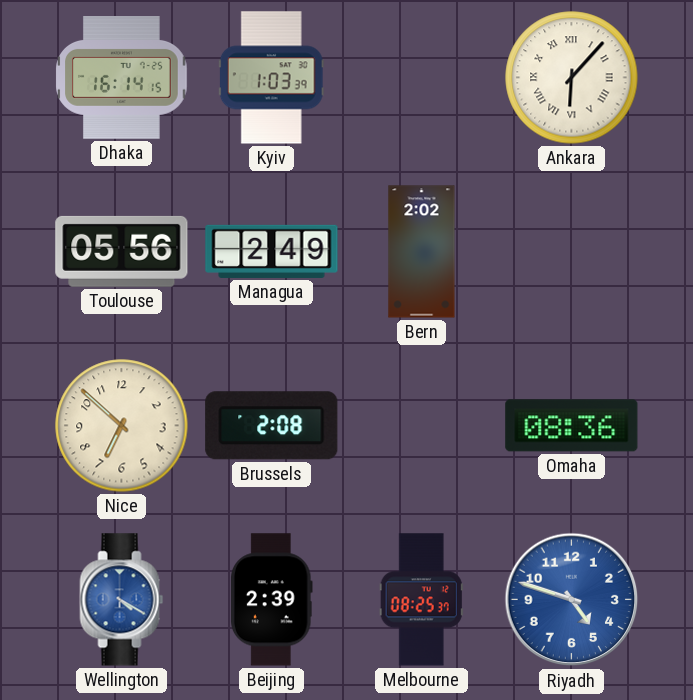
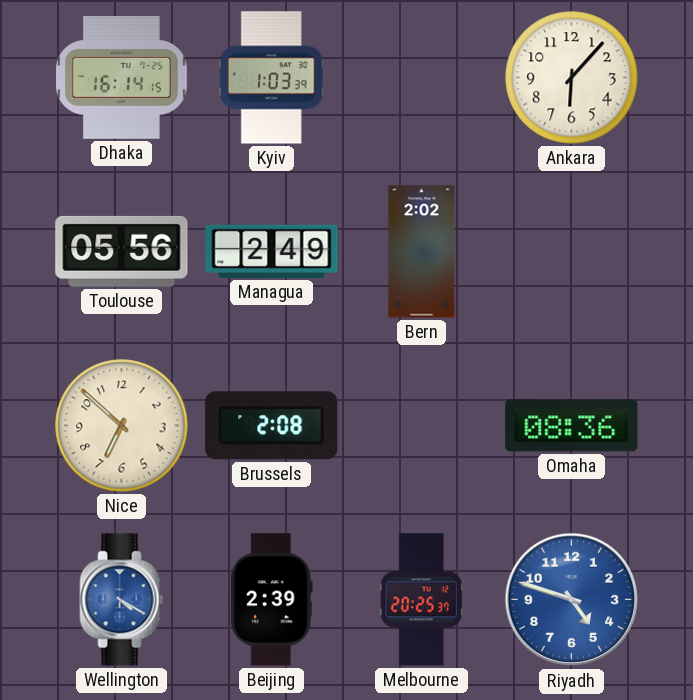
Ankara numerals: Roman -> Arabic (572, 78)
Melbourne: 08:25 -> 20:25 (421, 600)
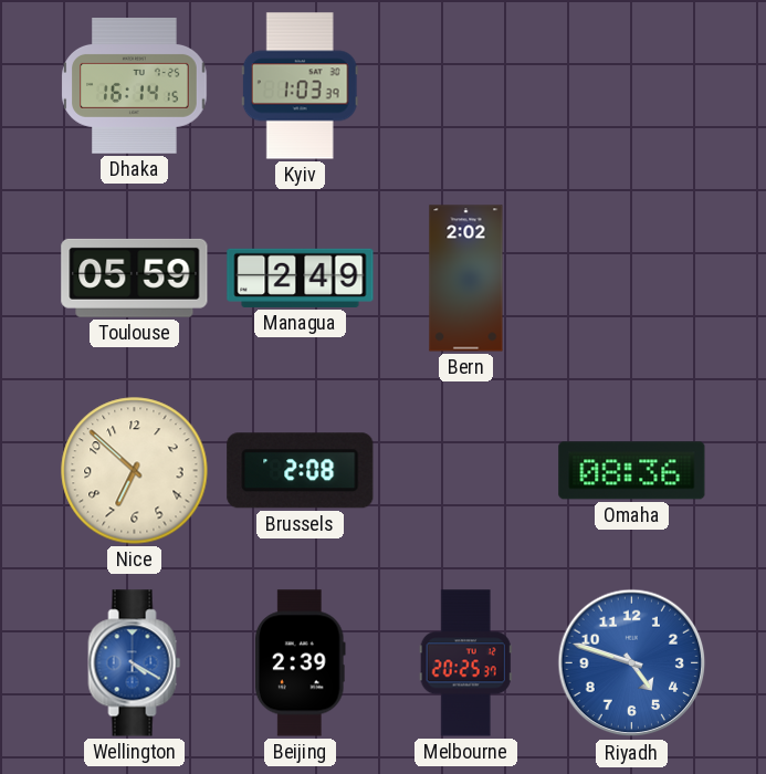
Ankara: 6:07 -> none (572, 78)
Toulouse: 05:56 -> 05:59 (135, 278)
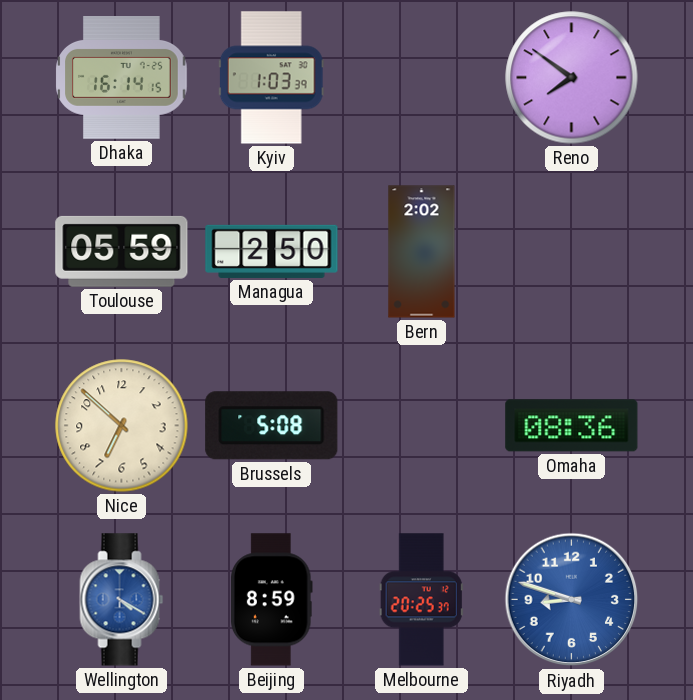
Reno: none -> 7:51 (572, 78)
Managua: 2:49 -> 2:50 (272, 251)
Brussels: 2:08 -> 5:08 (272, 426)
Beijing: 2:39 -> 8:59 (271, 600)
Riyadh: 4:48 -> 8:48 (572, 600)
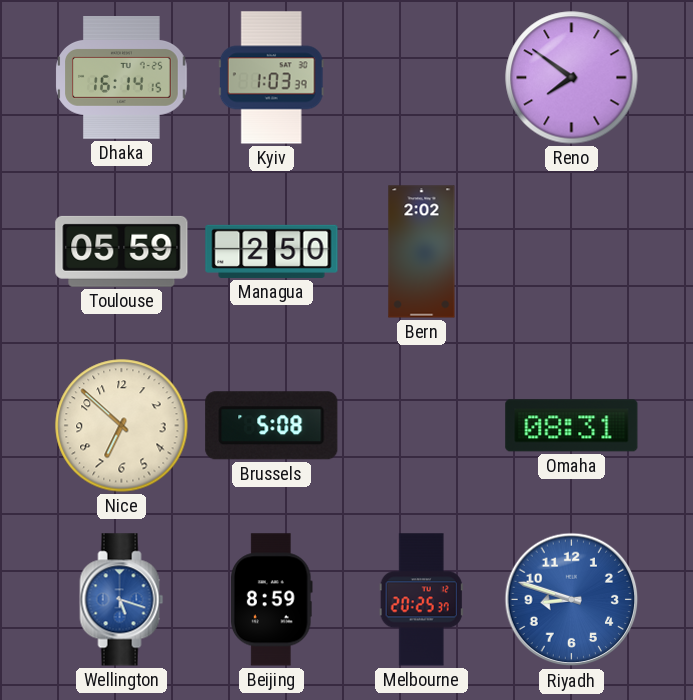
Omaha: 08:36 -> 08:31 (572, 426)
Wellington: 4:20 -> 5:18 (122, 600)
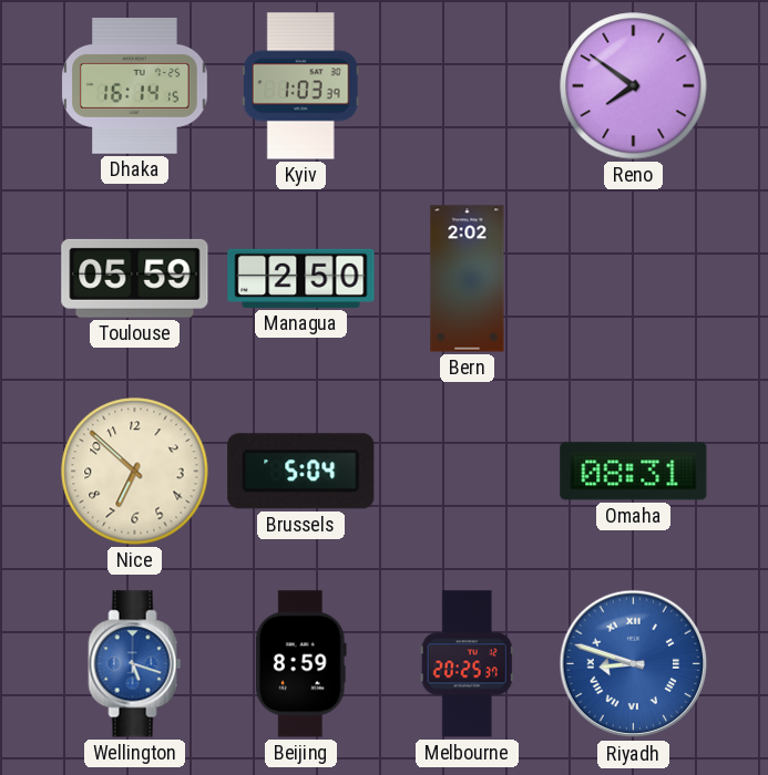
Brussels: 5:08 -> 5:04 (301, 472)
Riyadh numerals: Arabic -> Roman (634, 664)
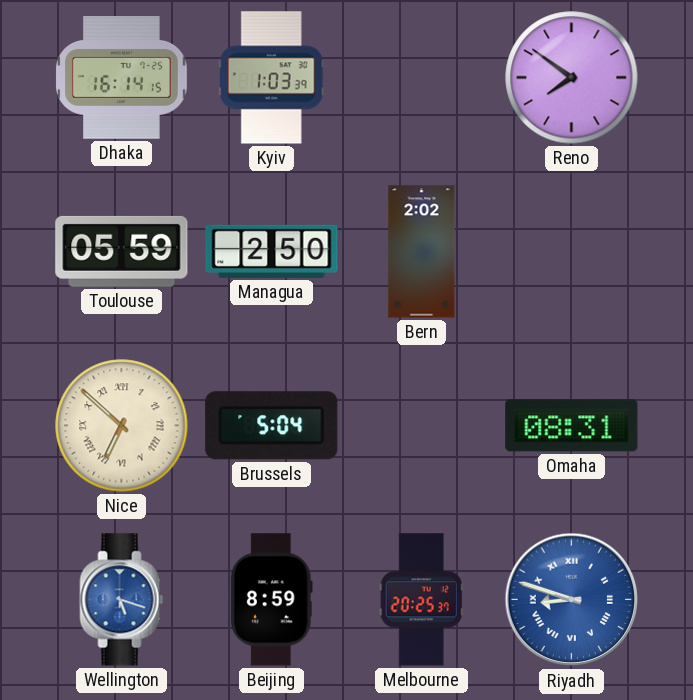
Nice numerals: Arabic -> Roman (122, 426)
